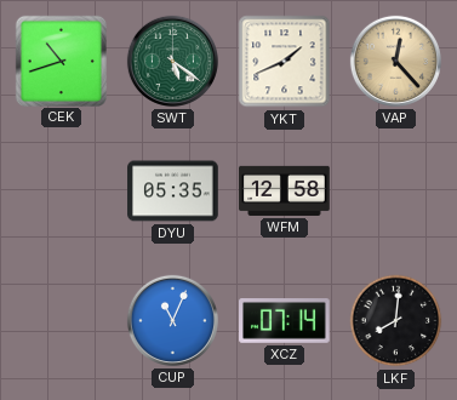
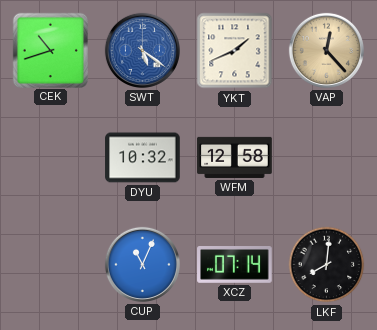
SWT dial: green -> blue (142, 50)
DYU: 05:35 -> 10:32 (143, 158)
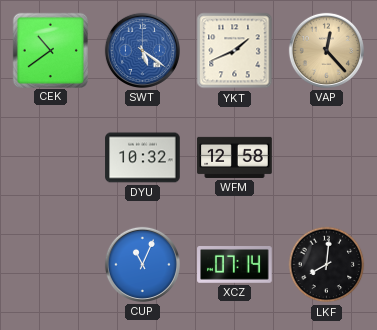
CEK: 10:42 -> 10:39 (50, 50)
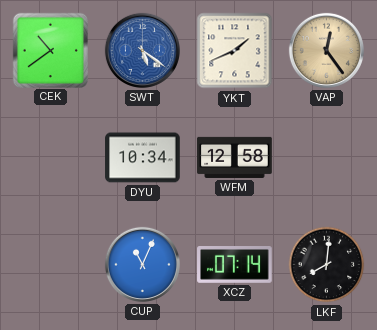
VAP: 12:23 -> 12:24 (326, 50)
DYU: 10:32 -> 10:34 (143, 158)
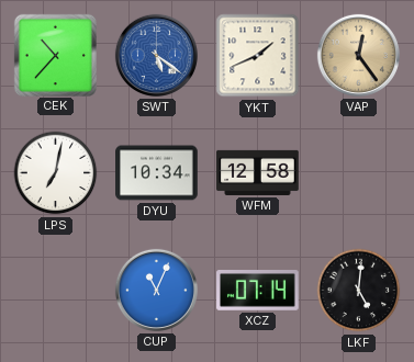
CEK: 10:39 -> 10:37 (55, 55)
LPS: none -> 7:02 (56, 173)
LKF: 8:01 -> 5:01 (359, 291)
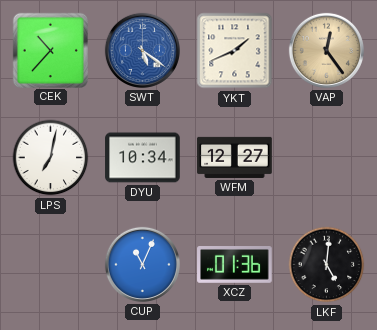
WFM: 12:58 -> 12:27 (235, 157)
XCZ: 07:14 -> 01:36 (235, 265)
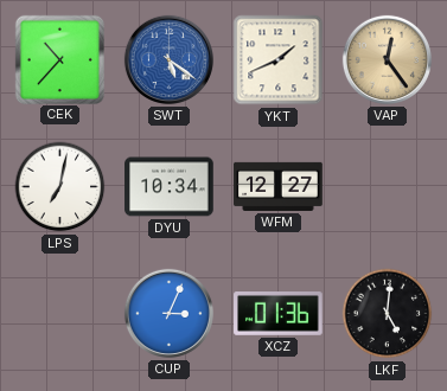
CUP: 11:04 -> 3:04 (168, 313)
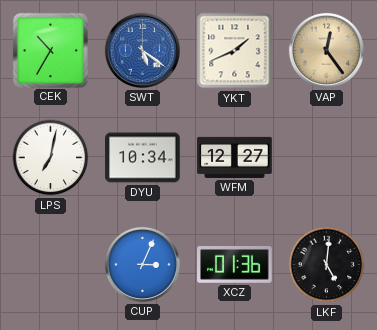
CEK: 10:37 -> 10:35 (50, 50)
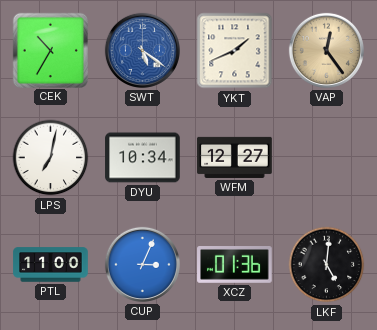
PTL: none -> 11:00 (51, 265)
